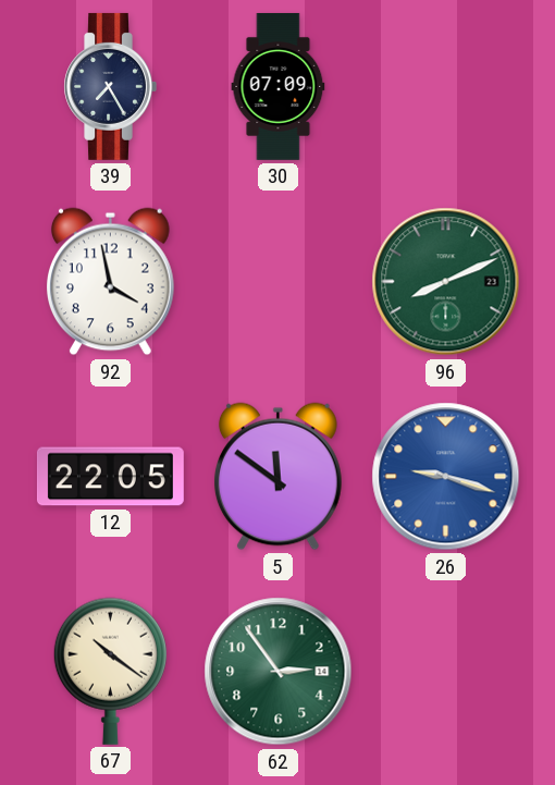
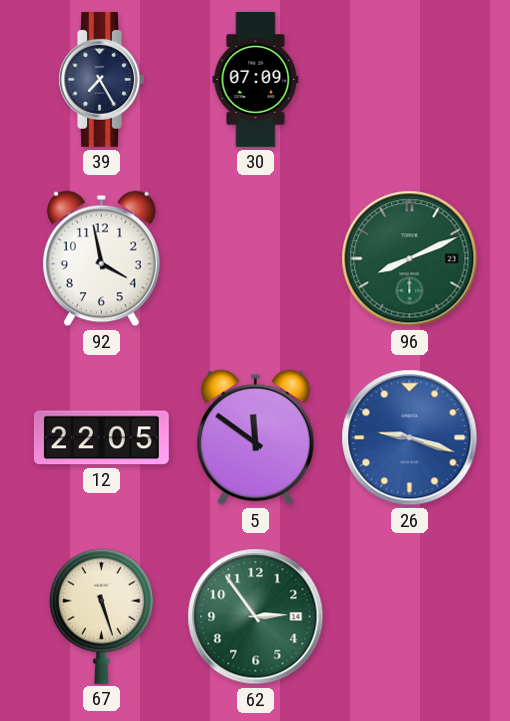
67: 10:21 -> 5:27 (101, 616)
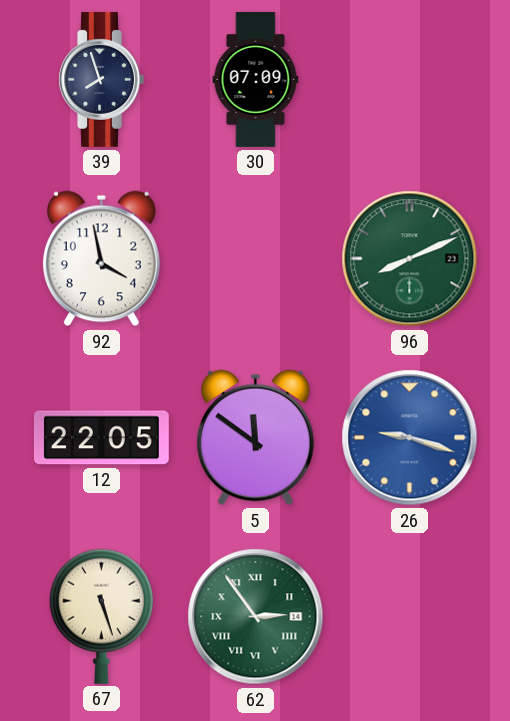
39: 7:25 -> 7:57 (101, 79)
62 numerals: Arabic -> Roman (256, 617)
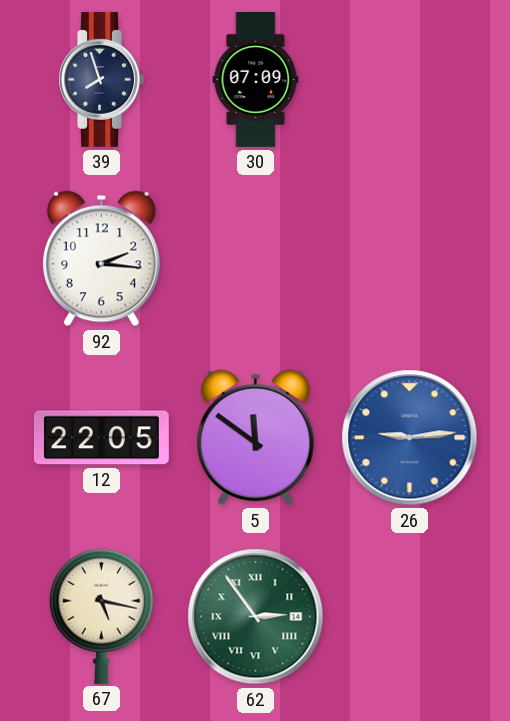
92: 3:58 -> 2:16 (101, 259)
96: 8:11 -> none (410, 259)
26: 9:18 -> 9:14 (410, 438)
67: 5:27 -> 5:17 (101, 616)
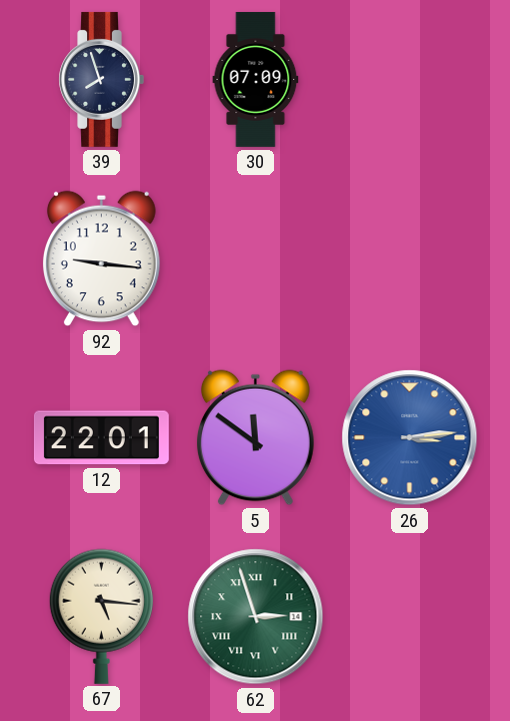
92: 2:16 -> 9:16 (101, 259)
12: 22:05 -> 22:01 (101, 438)
26: 9:14 -> 3:14 (410, 438)
67: 5:17 -> 5:16 (101, 616)
62: 2:54 -> 2:57 (256, 617)
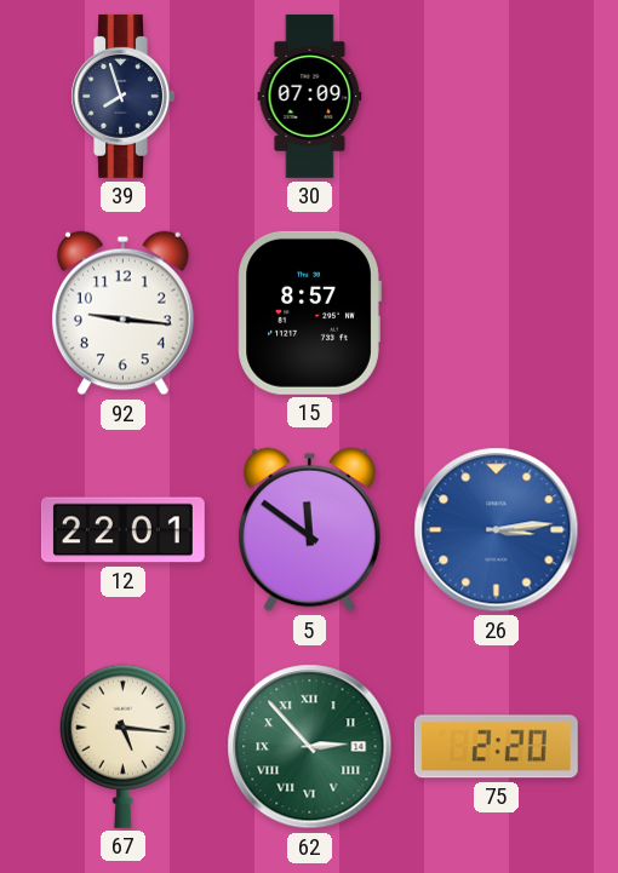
15: none -> 8:57 (309, 312)
62: 2:57 -> 2:53 (310, 747)
75: none -> 2:20 (496, 747)
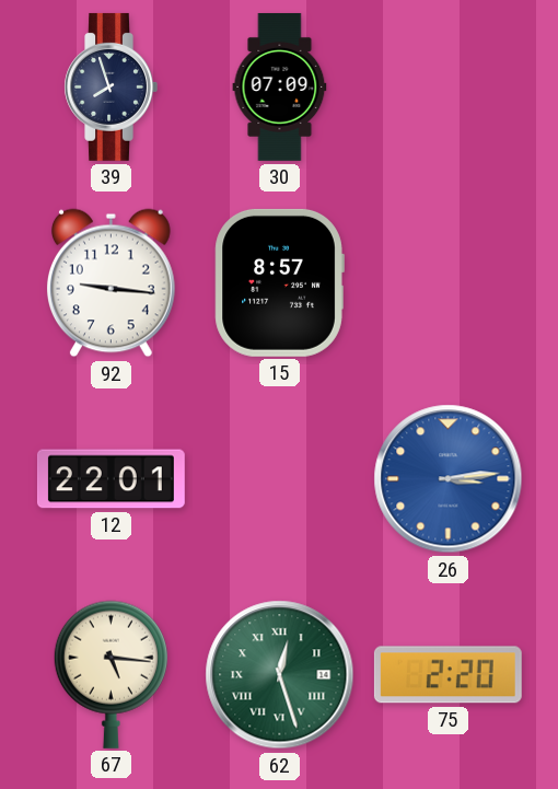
5: 11:51 -> none (309, 530)
62: 2:53 -> 12:27 (280, 675)
